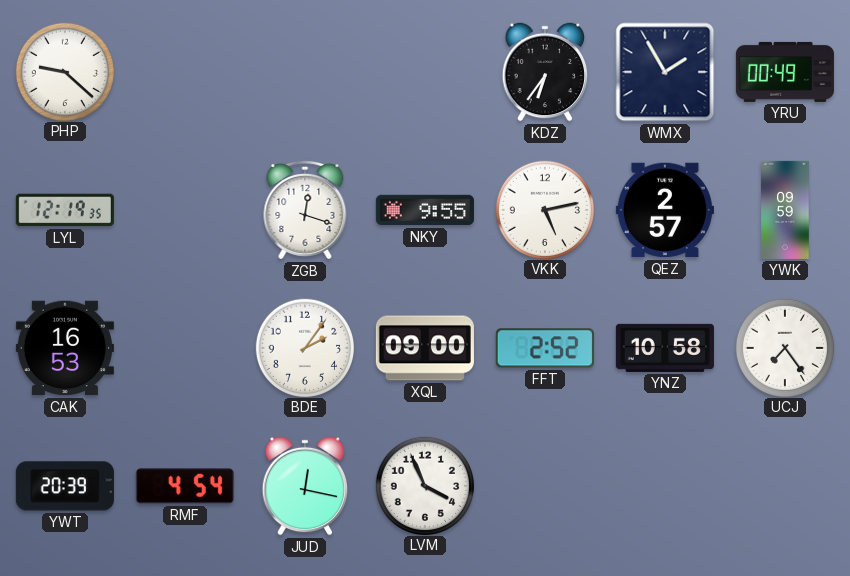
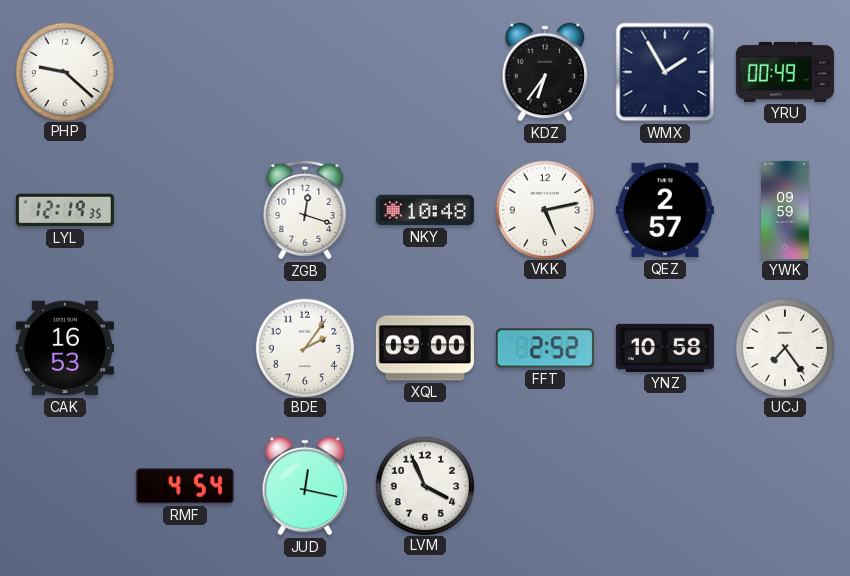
NKY: 9:55 -> 10:48 (425, 210)
YWT: 20:39 -> none (65, 486)
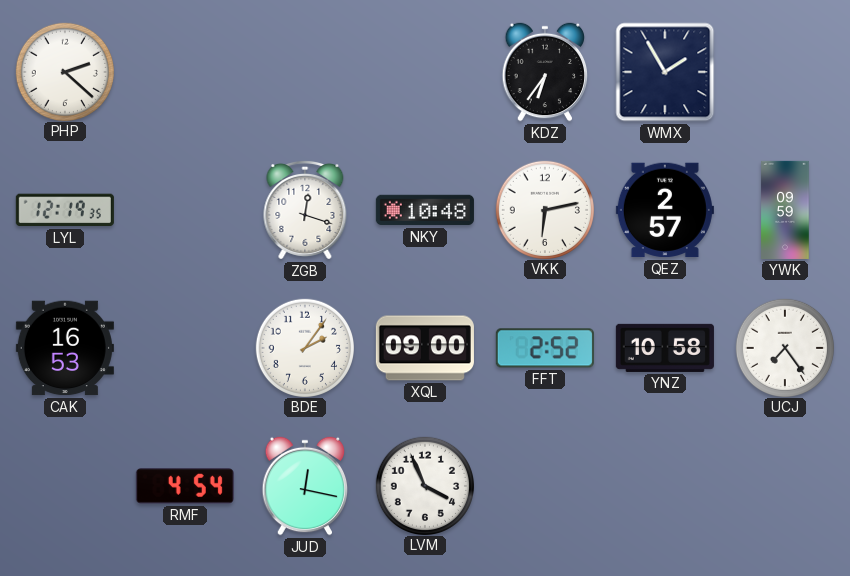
PHP: 9:22 -> 2:22 (64, 71)
YRU: 00:49 -> none (785, 72)
VKK: 5:13 -> 6:13 (544, 209)
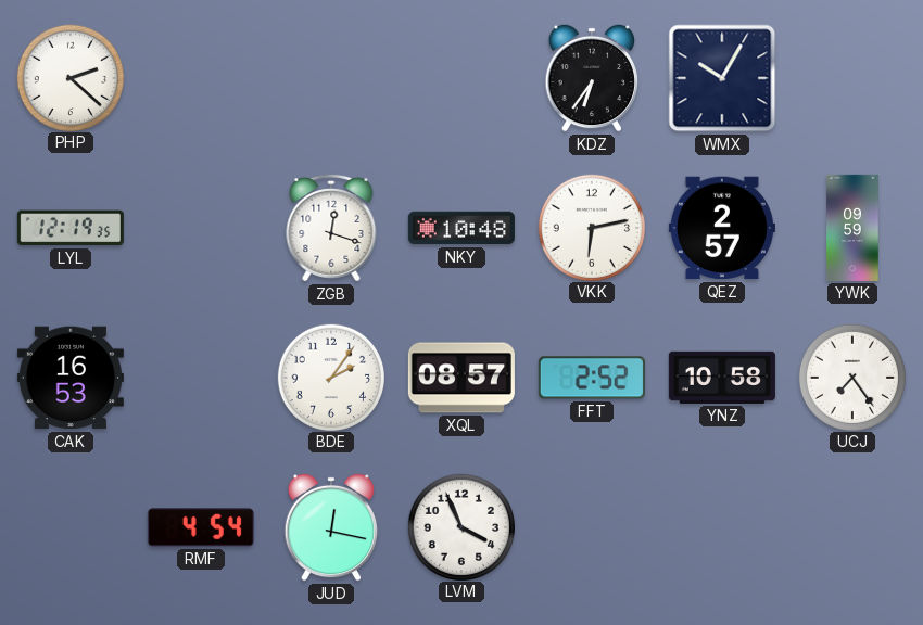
WMX: 1:55 -> 10:05 (722, 78)
XQL: 09:00 -> 08:57 (461, 378)
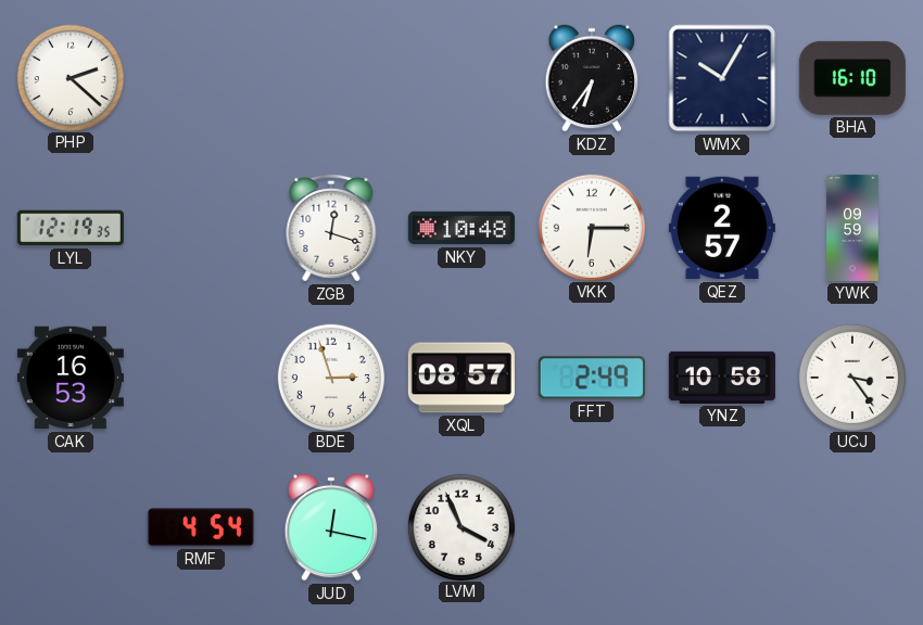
BHA: none -> 16:10 (852, 78)
VKK: 6:13 -> 6:15 (591, 227)
BDE: 2:06 -> 2:57 (330, 377)
FFT: 2:52 -> 2:49 (592, 378)
UCJ: 7:24 -> 3:24 (851, 377)
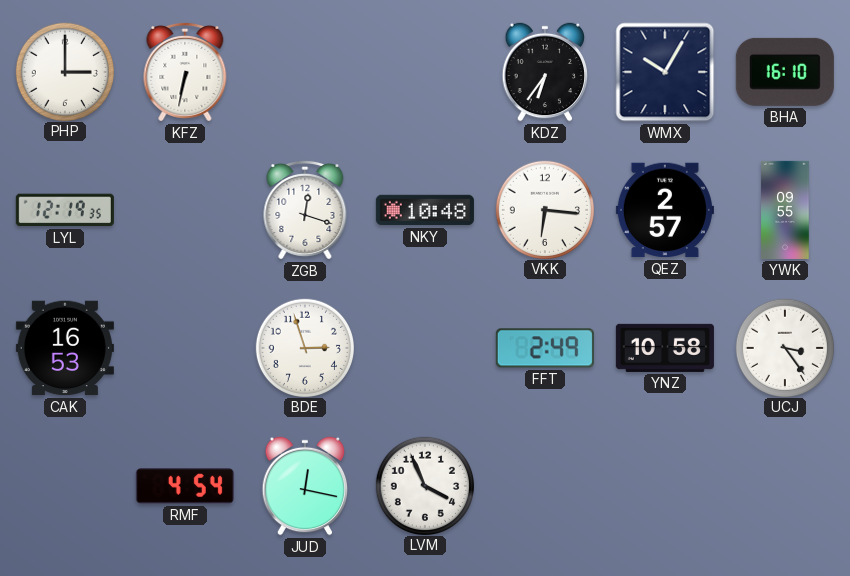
PHP: 2:22 -> 3:00 (64, 71)
KFZ: none -> 6:32 (185, 72)
VKK: 6:15 -> 6:16 (544, 209)
YWK: 09:59 -> 09:55 (785, 210)
XQL: 08:57 -> none (461, 378)
